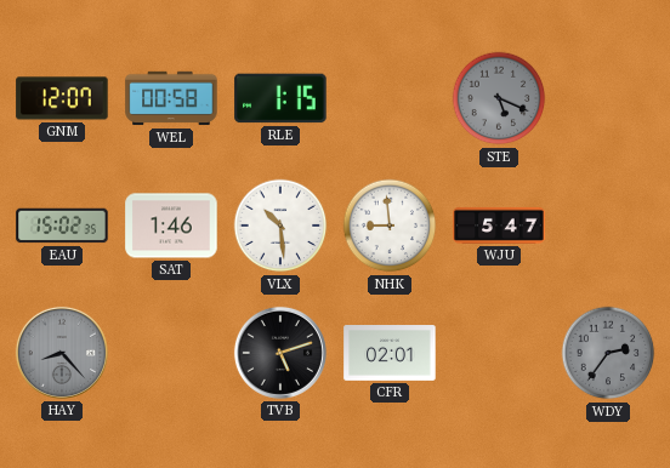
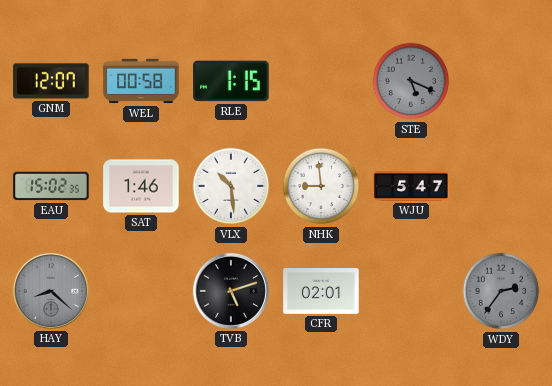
HAY: 8:23 -> 8:22 (51, 291)
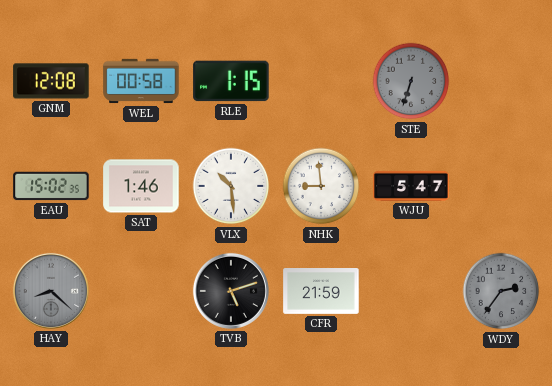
GNM: 12:07 -> 12:08 (51, 81)
STE: 5:19 -> 6:33 (411, 81)
CFR: 02:01 -> 21:59 (321, 292)
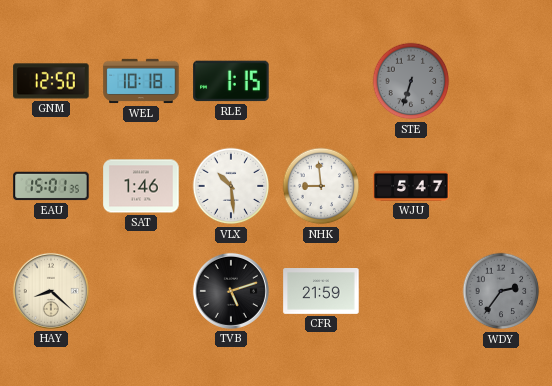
GNM: 12:08 -> 12:50 (51, 81)
WEL: 00:58 -> 10:18 (141, 81)
EAU: 15:02 -> 15:01 (51, 186)
HAY dial: grey -> cream (51, 291)
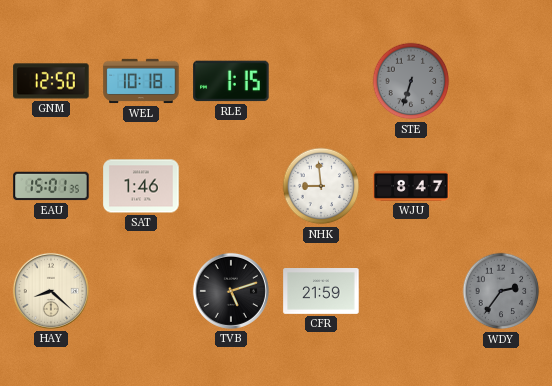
VLX: 10:29 -> none (231, 186)
WJU: 5:47 -> 8:47 (411, 186)
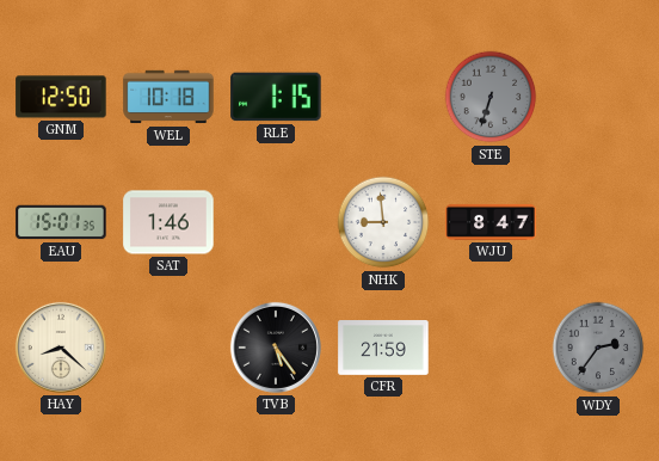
TVB: 5:12 -> 5:24 (276, 348)
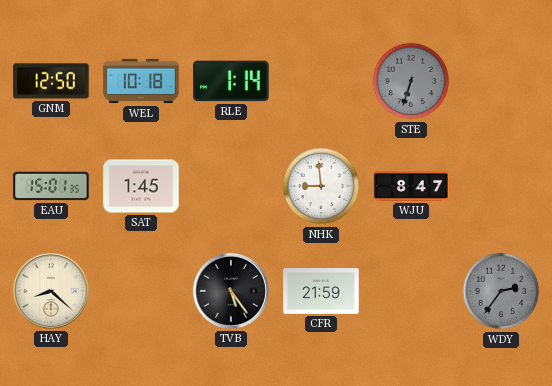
RLE: 1:15 -> 1:14 (231, 81)
SAT: 1:46 -> 1:45 (141, 186)
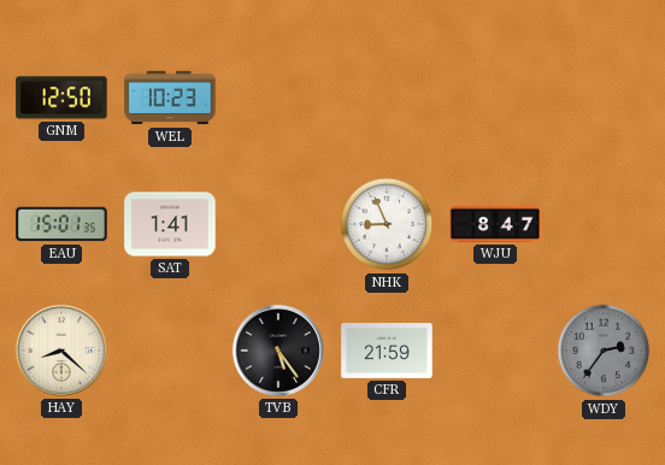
WEL: 10:18 -> 10:23 (170, 98)
RLE: 1:14 -> none (231, 81)
STE: 6:33 -> none (411, 81)
SAT: 1:45 -> 1:41 (170, 224)
NHK: 8:59 -> 8:56 (387, 224)
